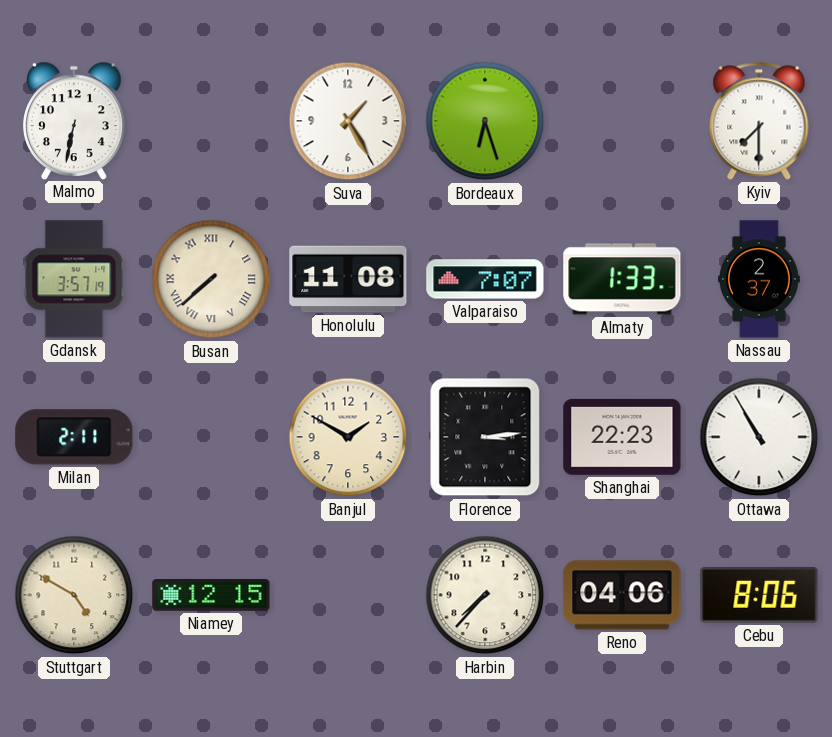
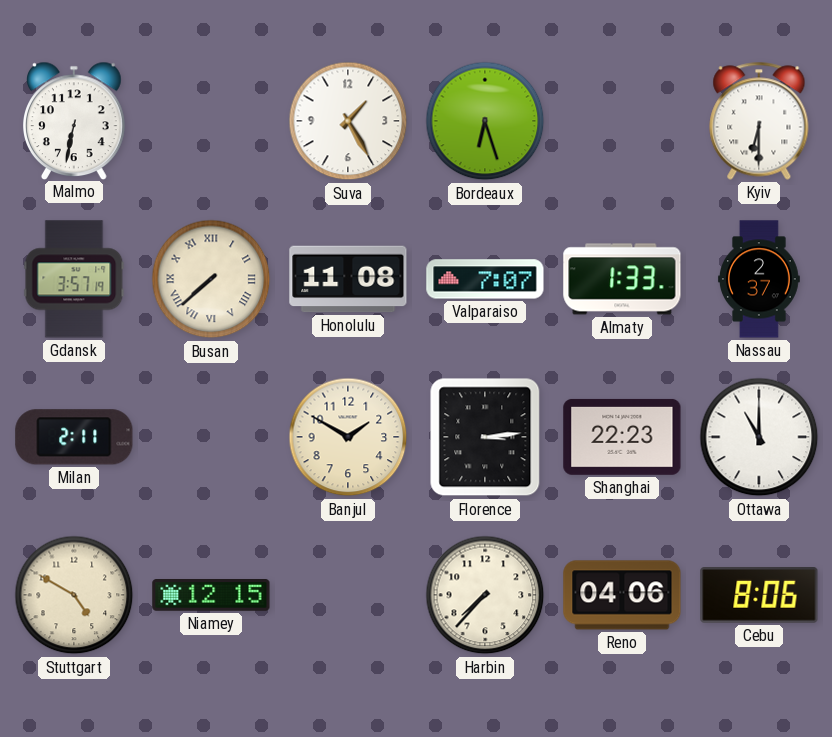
Kyiv: 7:30 -> 6:30 (759, 121)
Ottawa: 10:55 -> 11:00 (759, 437)
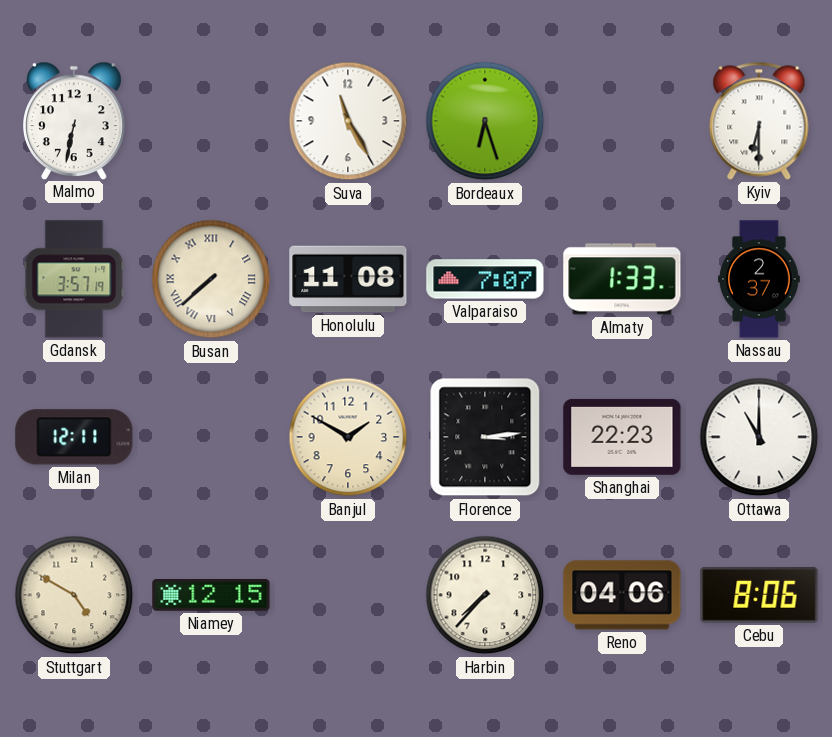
Suva: 1:25 -> 11:25 (348, 121)
Milan: 2:11 -> 12:11 (74, 437)
